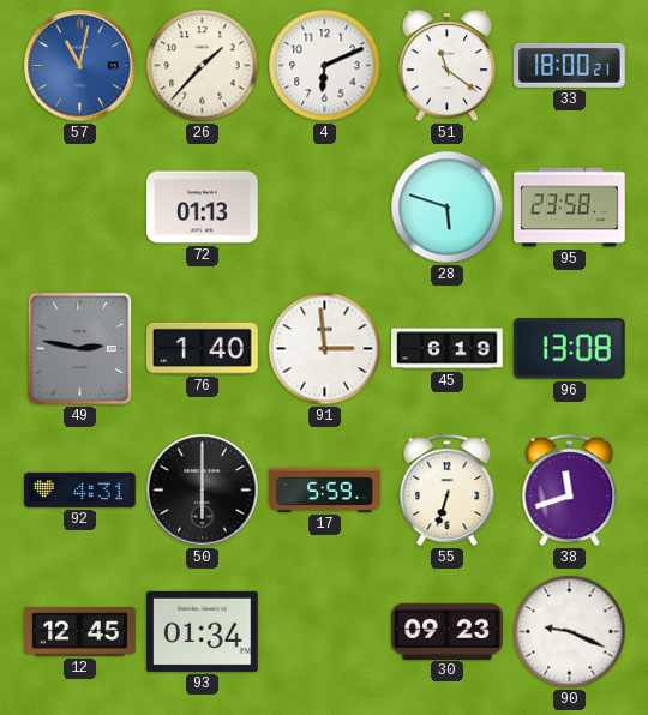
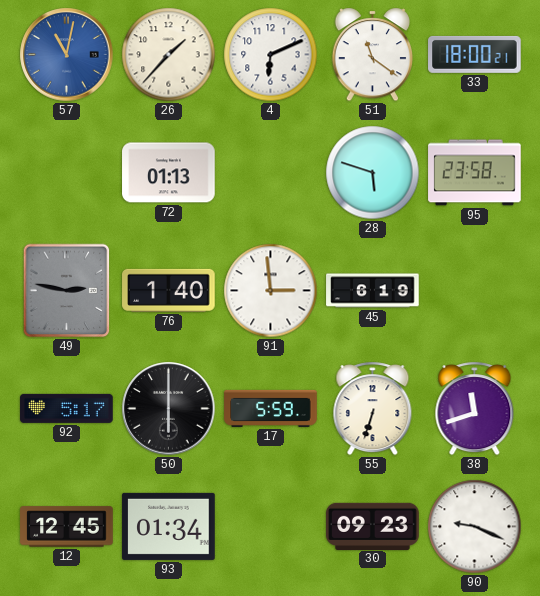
96: 13:08 -> none (569, 349)
92: 4:31 -> 5:17 (67, 408)
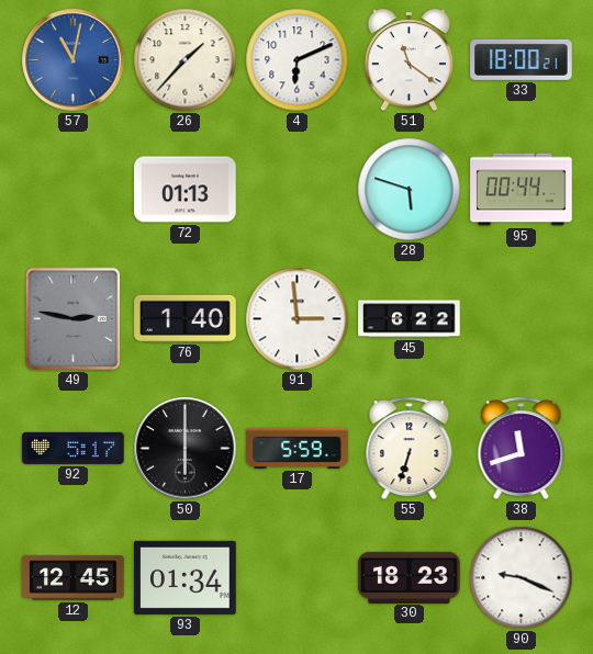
95: 23:58 -> 00:44 (522, 190)
45: 6:19 -> 6:22 (410, 319)
30: 09:23 -> 18:23 (410, 577)
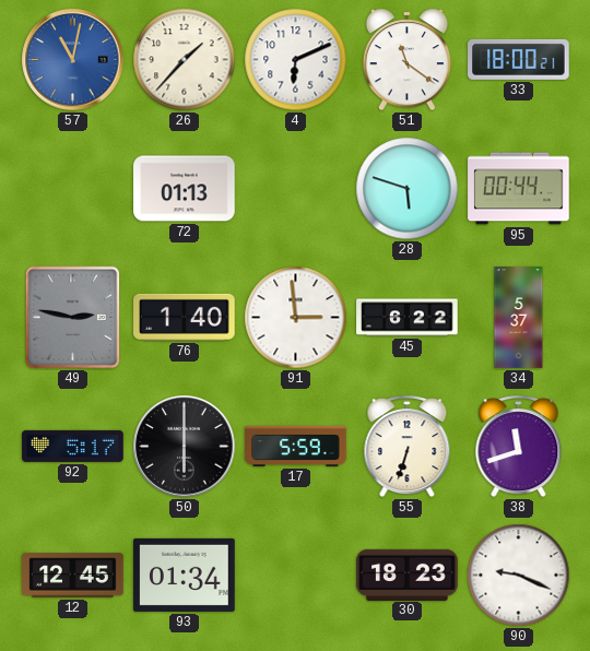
34: none -> 5:37 (519, 318)
